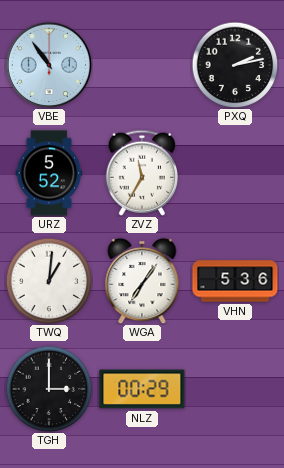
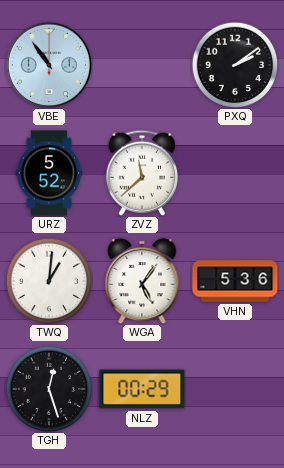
PXQ: 2:13 -> 2:09 (235, 65)
ZVZ: 11:35 -> 11:38 (141, 173)
WGA: 7:06 -> 5:06 (142, 281)
TGH: 3:00 -> 12:27 (49, 389)
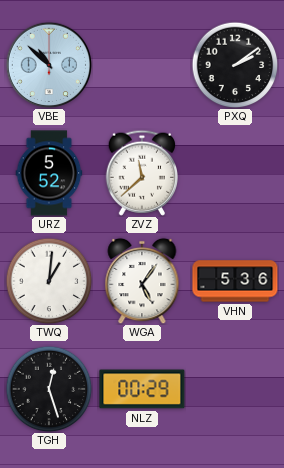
VBE: 10:54 -> 10:52 (49, 65)
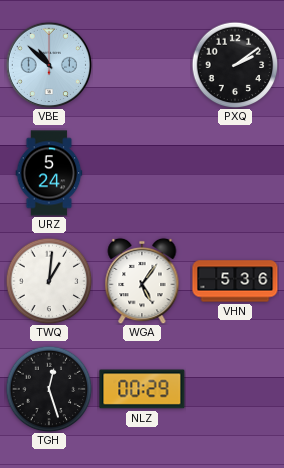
URZ: 5:52 -> 5:24 (49, 173)
ZVZ: 11:38 -> none (141, 173)
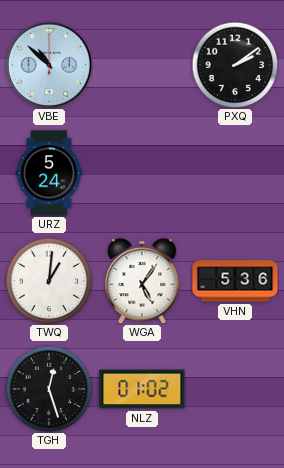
NLZ: 00:29 -> 01:02 (142, 389)
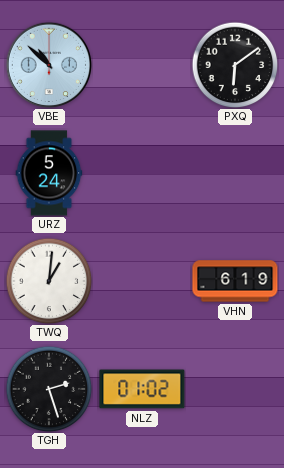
PXQ: 2:09 -> 6:09 (235, 65)
WGA: 5:06 -> none (142, 281)
VHN: 5:36 -> 6:19 (235, 281)
TGH: 12:27 -> 2:27 (49, 389)
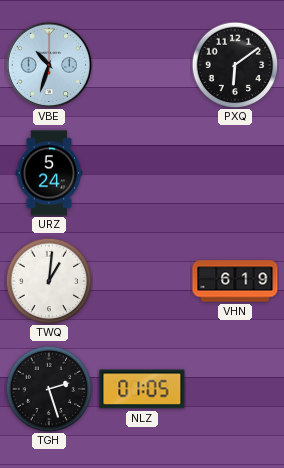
VBE: 10:52 -> 10:33 (49, 65)
NLZ: 01:02 -> 01:05 (142, 389)
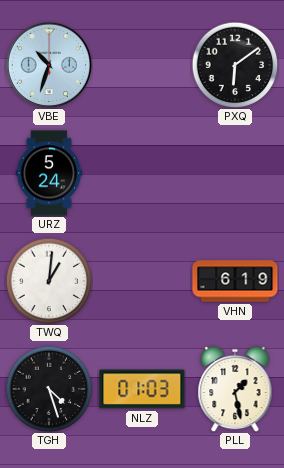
TGH: 2:27 -> 4:27 (49, 389)
NLZ: 01:05 -> 01:03 (142, 389)
PLL: none -> 1:28 (235, 389)
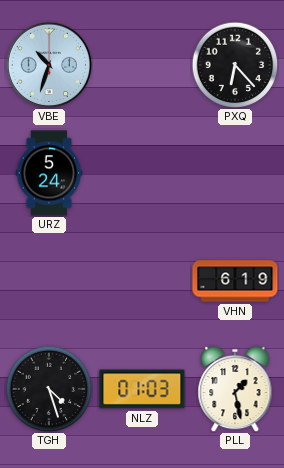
PXQ: 6:09 -> 6:23 (235, 65)
TWQ: 1:01 -> none (49, 281)
